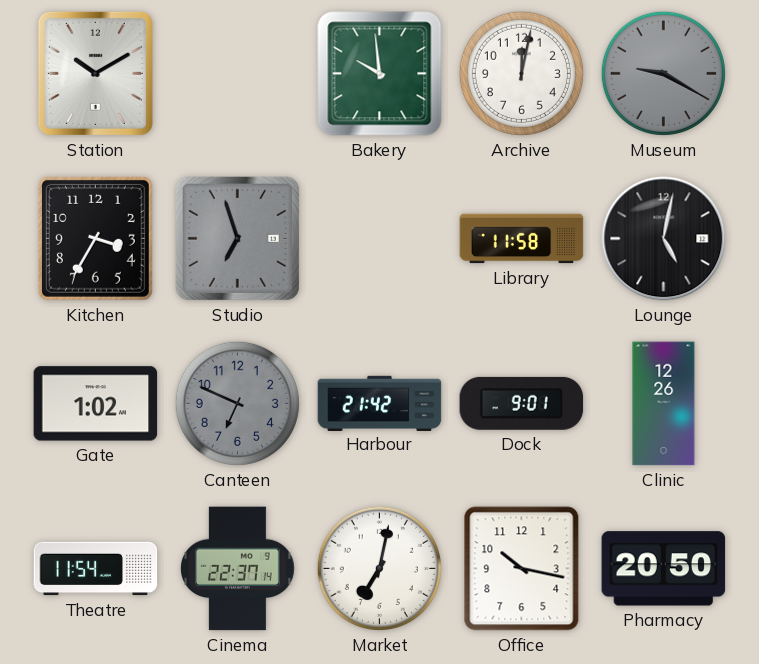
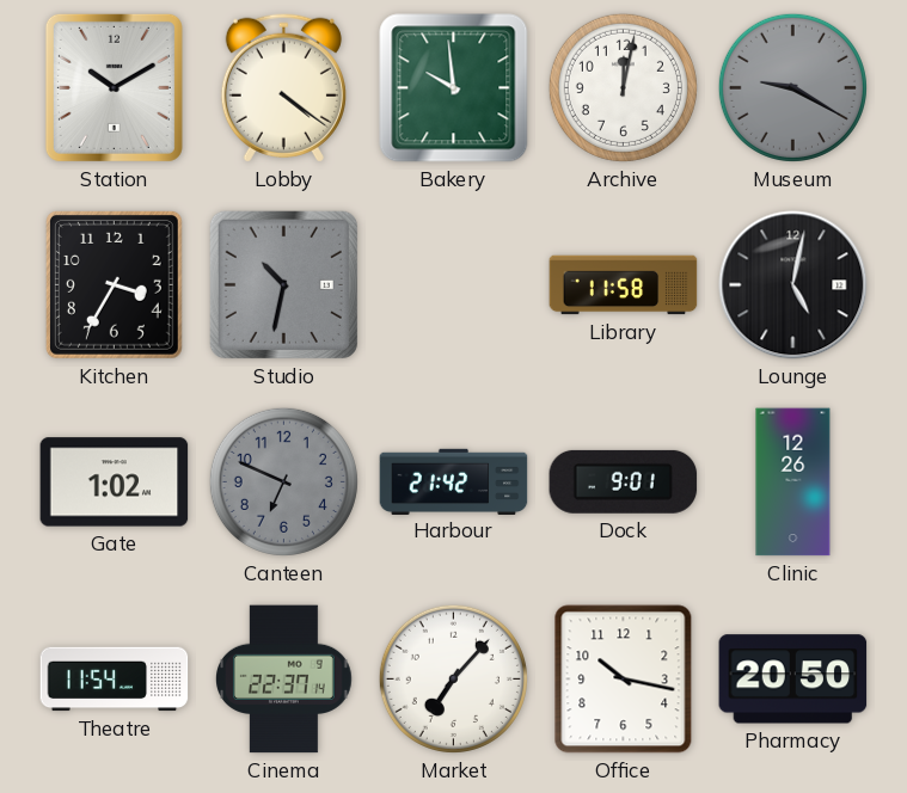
Lobby: none -> 4:21 (283, 87)
Studio: 6:57 -> 10:32 (283, 284)
Market: 7:02 -> 7:07 (453, 678)
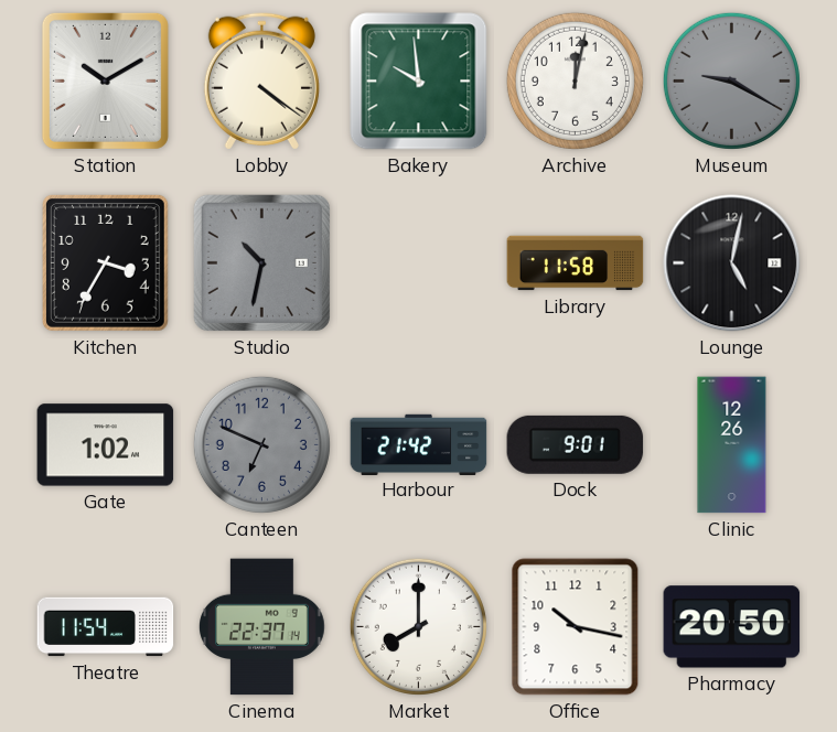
Market: 7:07 -> 8:00 (418, 626)
